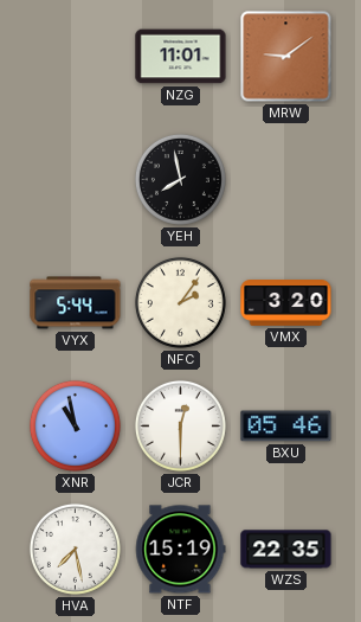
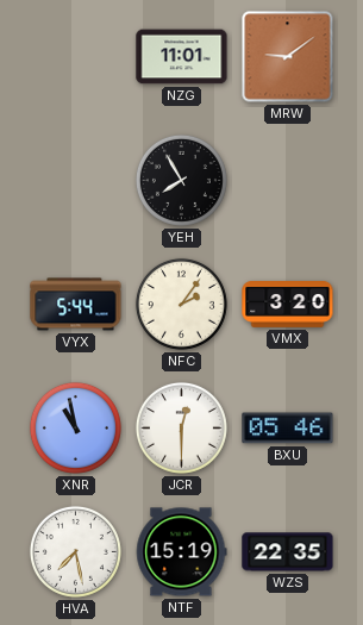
YEH: 7:58 -> 7:55 (181, 180)
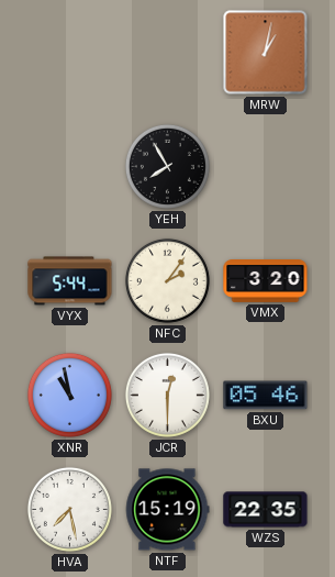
NZG: 11:01 -> none (182, 57)
MRW: 9:09 -> 1:02 (266, 53)
